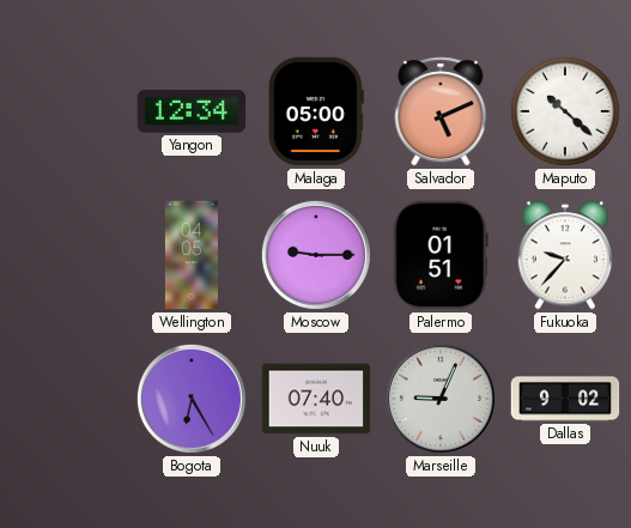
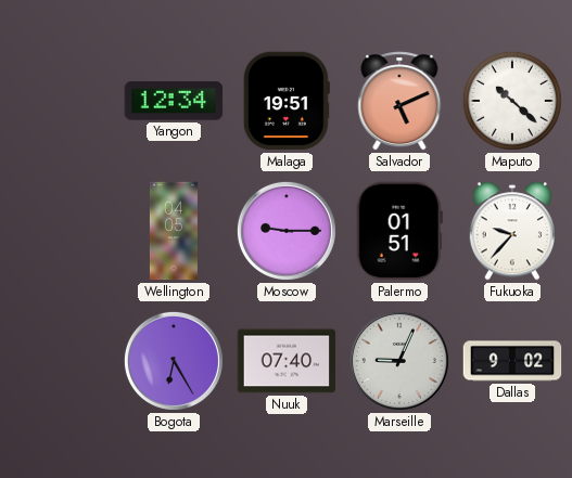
Malaga: 05:00 -> 19:51 (287, 101)
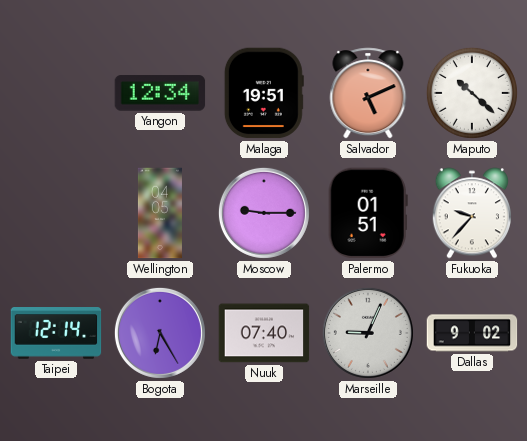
Taipei: none -> 12:14 (56, 334)
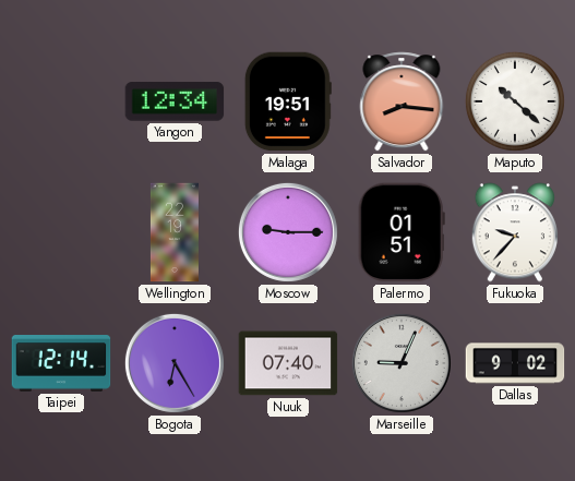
Salvador: 5:11 -> 8:16 (402, 101)
Wellington: 04:05 -> 22:19 (175, 232)
